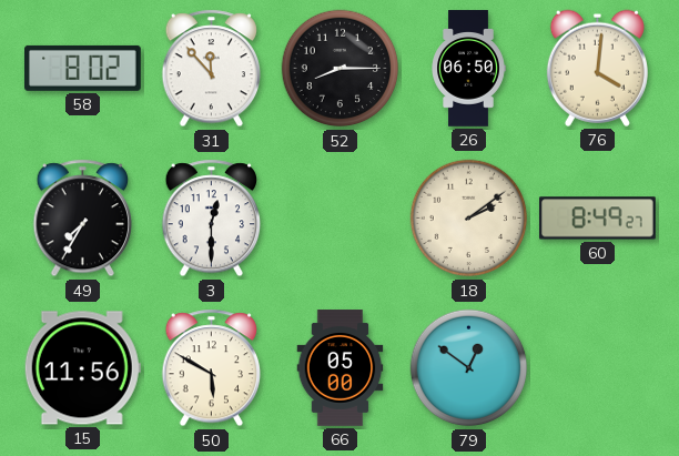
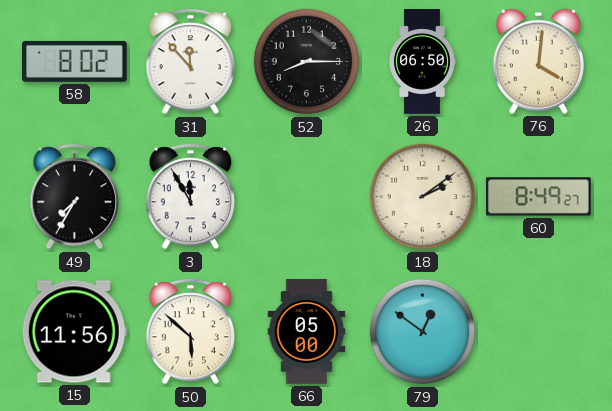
3: 12:30 -> 11:55 (191, 197)
50: 5:50 -> 5:52 (191, 332)
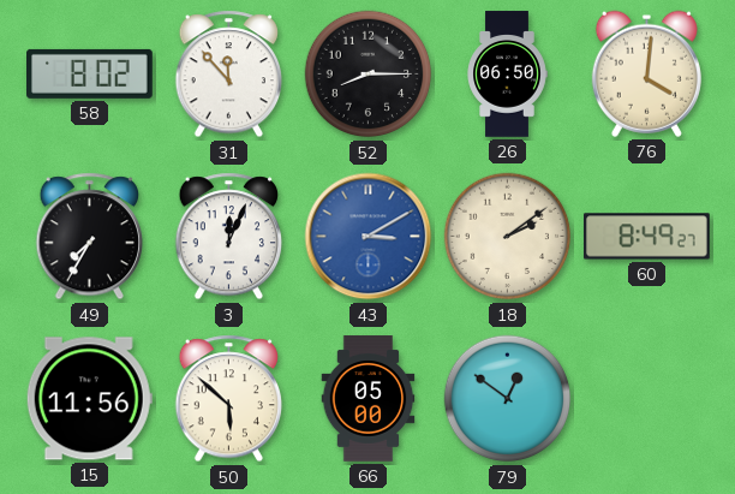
3: 11:55 -> 12:04 (229, 237)
43: none -> 3:10 (369, 237)
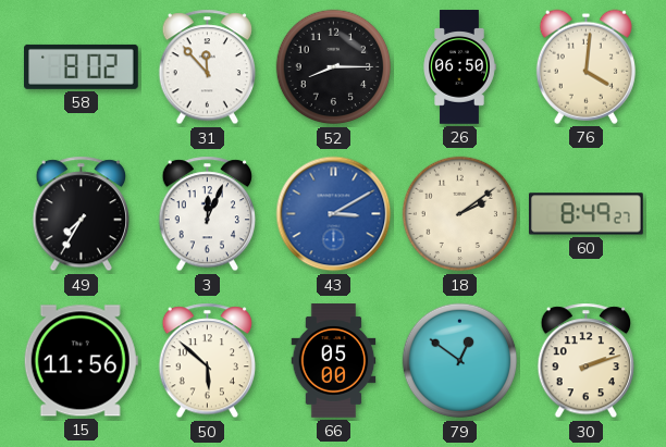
30: none -> 2:12 (587, 361)
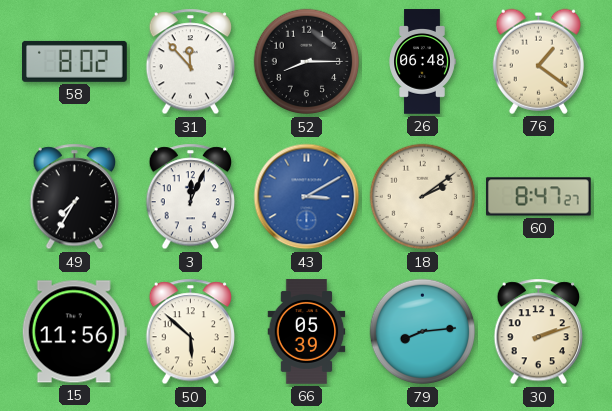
26: 06:50 -> 06:48 (422, 62)
76: 4:01 -> 1:21 (538, 61)
60: 8:49 -> 8:47 (539, 197)
66: 05:00 -> 05:39 (307, 332)
79: 12:51 -> 8:14 (423, 332)
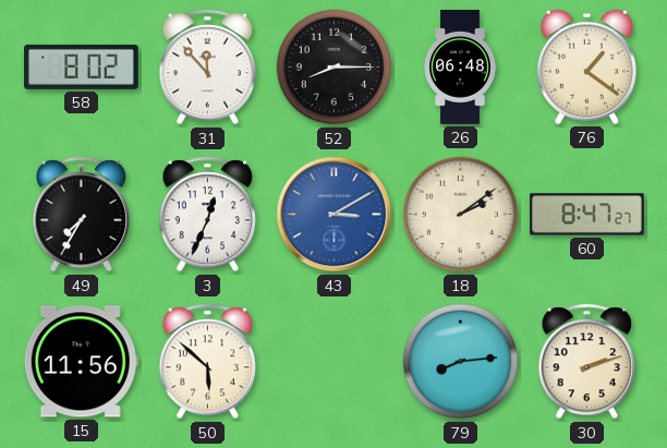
3: 12:04 -> 12:34 (208, 215)
66: 05:39 -> none (307, 332)
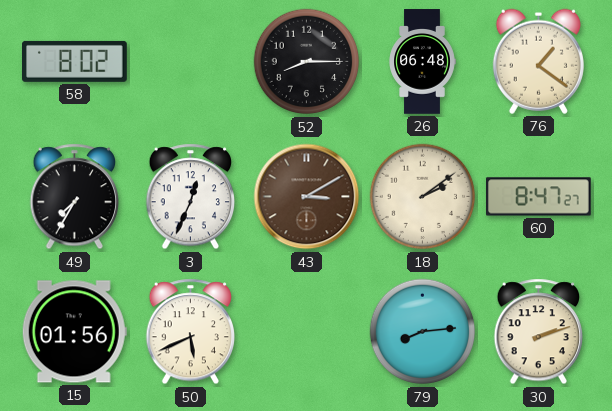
31: 11:53 -> none (208, 68)
43 dial: blue -> brown (307, 197)
15: 11:56 -> 01:56 (74, 332)
50: 5:52 -> 5:41 (191, 332)
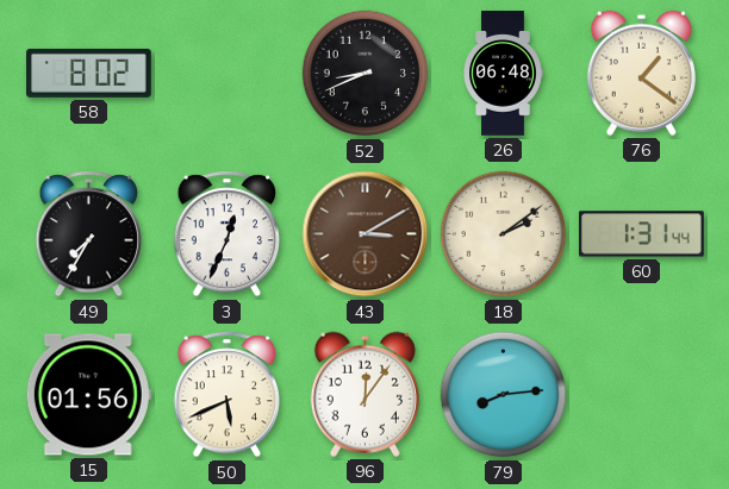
52: 8:15 -> 8:41 (366, 74)
60: 8:47 -> 1:31 (642, 234)
96: none -> 12:06 (364, 394)
30: 2:12 -> none (539, 332)
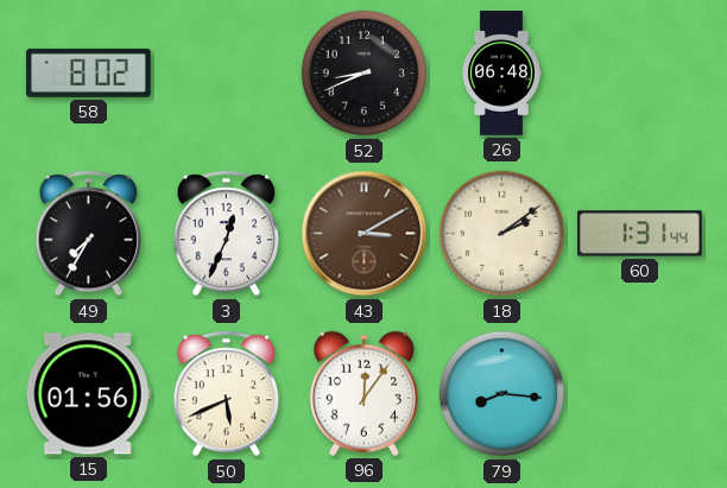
76: 1:21 -> none (641, 73)
79: 8:14 -> 8:16 (502, 394)
